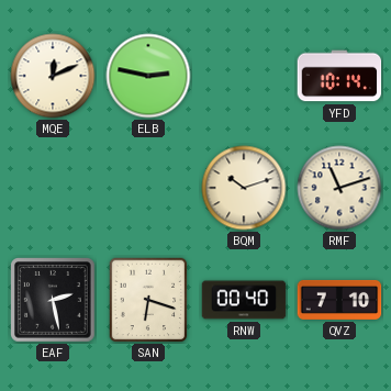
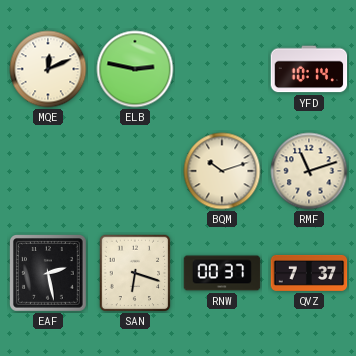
RNW: 00:40 -> 00:37 (222, 273)
QVZ: 7:10 -> 7:37 (309, 273)
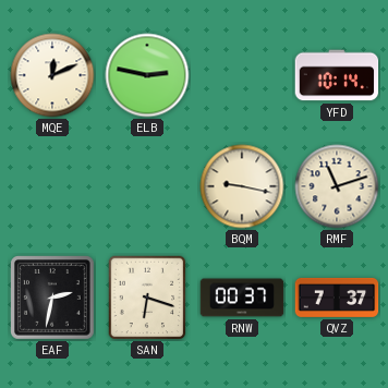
BQM: 10:12 -> 9:17 (242, 186)
EAF: 2:28 -> 2:32 (53, 299)
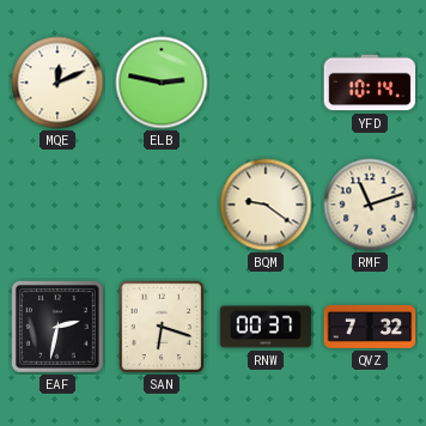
BQM: 9:17 -> 9:21 (266, 205)
QVZ: 7:37 -> 7:32 (370, 327)
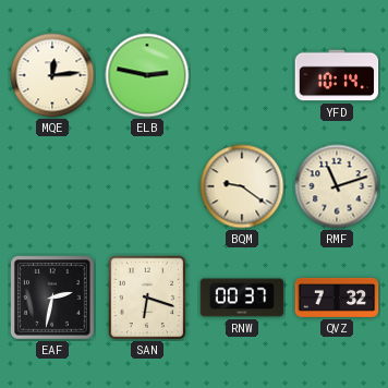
MQE: 12:11 -> 12:14 (52, 75)
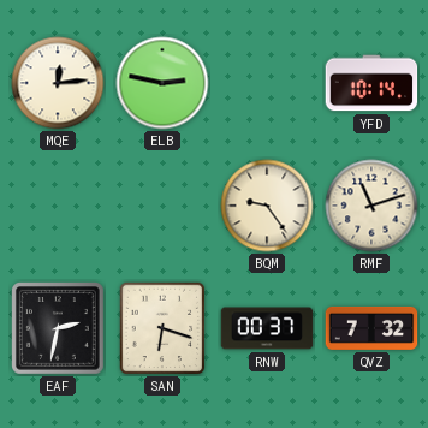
BQM: 9:21 -> 9:24 (267, 206)
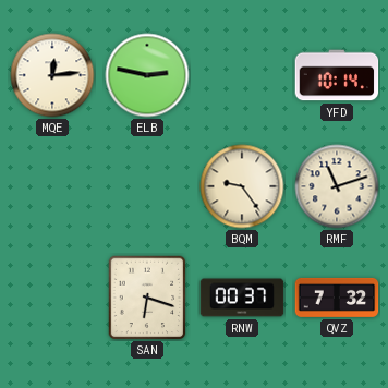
EAF: 2:32 -> none (59, 329)
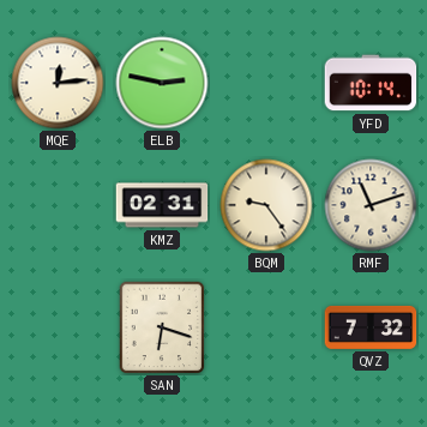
KMZ: none -> 02:31 (162, 205)
RNW: 00:37 -> none (242, 298)
